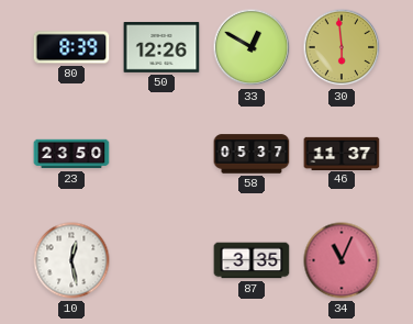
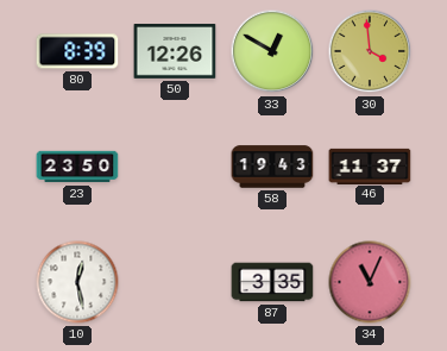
30: 5:59 -> 3:59 (370, 51)
58: 05:37 -> 19:43 (272, 167)
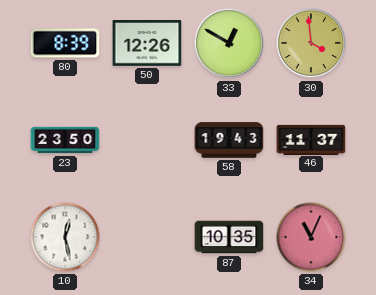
87: 3:35 -> 10:35 (229, 237)
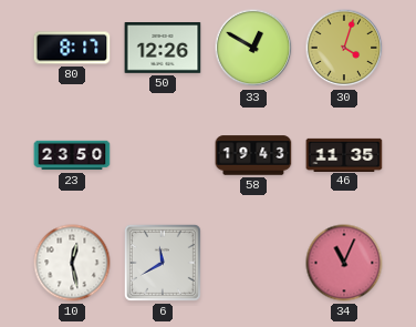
80: 8:39 -> 8:17 (72, 48)
30: 3:59 -> 4:03 (344, 48)
46: 11:37 -> 11:35 (344, 154)
6: none -> 11:40 (163, 263)
87: 10:35 -> none (229, 237)
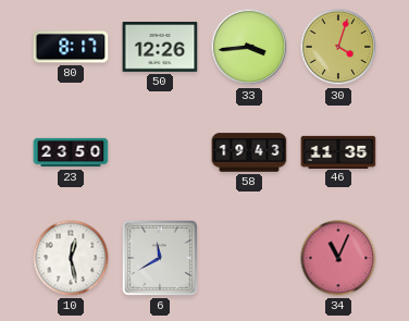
33: 12:50 -> 3:44 (249, 47)
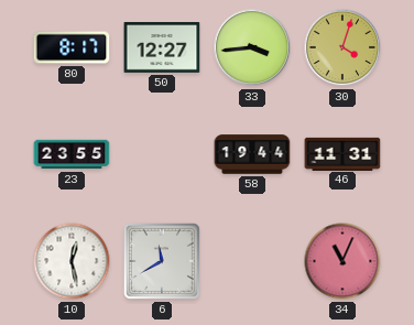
50: 12:26 -> 12:27 (162, 47)
23: 23:50 -> 23:55 (72, 154)
58: 19:43 -> 19:44 (252, 154)
46: 11:35 -> 11:31 (342, 153)
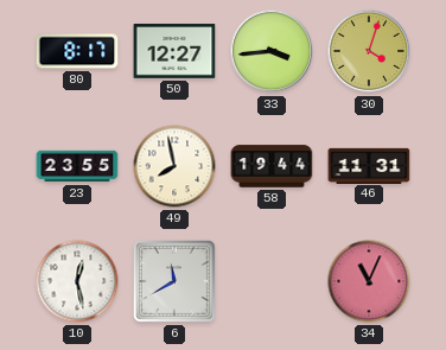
49: none -> 7:58 (174, 166)
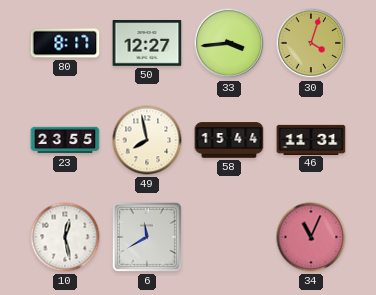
58: 19:44 -> 15:44 (229, 140)
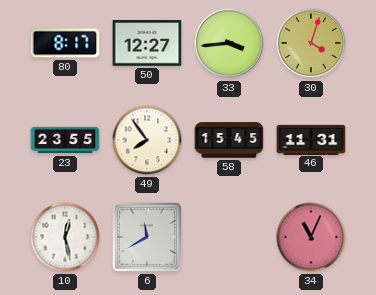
49: 7:58 -> 7:54 (147, 140)
58: 15:44 -> 15:45 (229, 140)
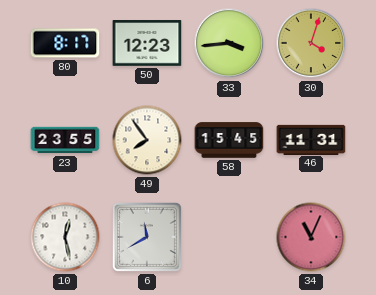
50: 12:27 -> 12:23 (147, 43)
